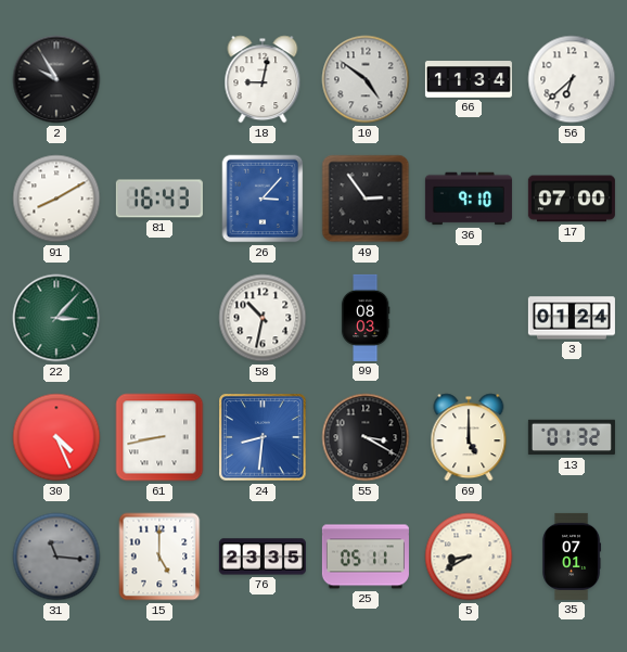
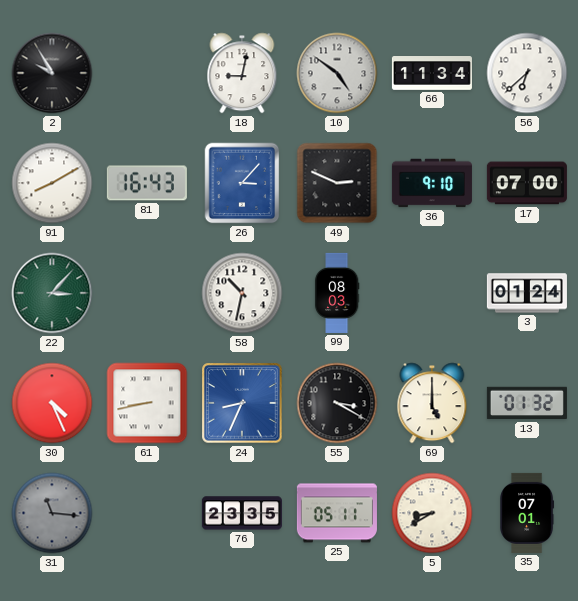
49: 2:54 -> 2:49 (337, 183)
24: 8:31 -> 8:34 (242, 403)
15: 5:00 -> none (159, 557)
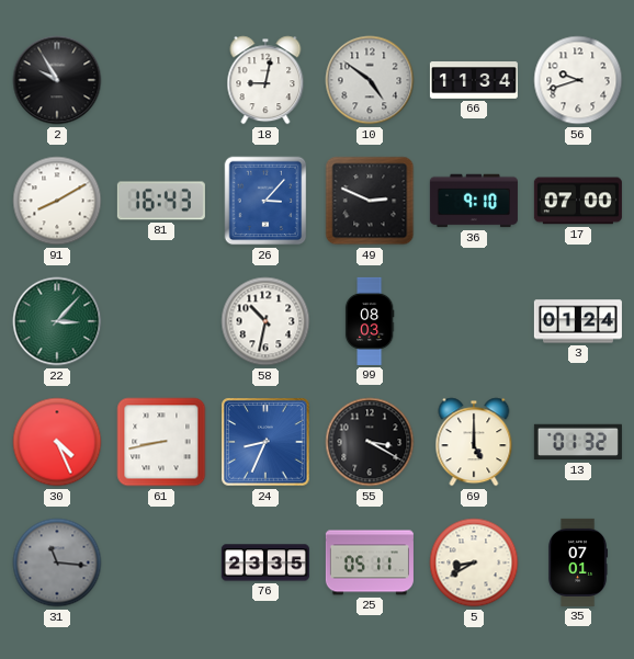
56: 6:38 -> 9:42 (578, 80)
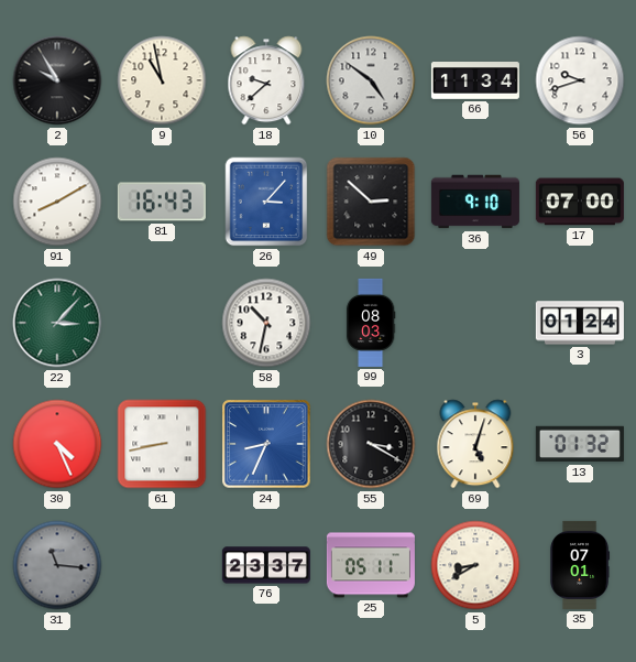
9: none -> 10:58 (162, 80)
18: 9:02 -> 9:38 (266, 80)
49: 2:49 -> 2:52 (371, 202)
69: 5:00 -> 5:03 (475, 444)
76: 23:35 -> 23:37 (266, 565)
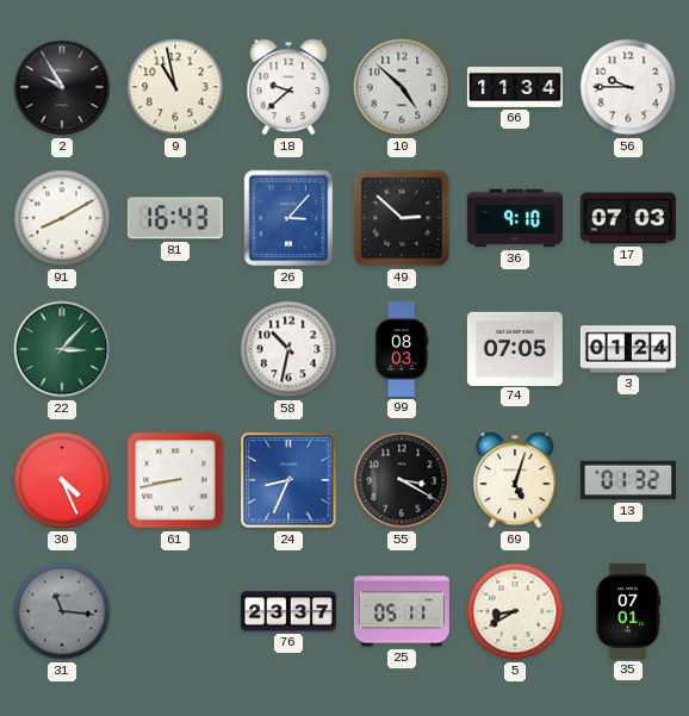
10: 4:51 -> 4:52 (402, 87)
56: 9:42 -> 9:45 (628, 87)
17: 07:00 -> 07:03 (628, 218)
74: none -> 07:05 (515, 348)
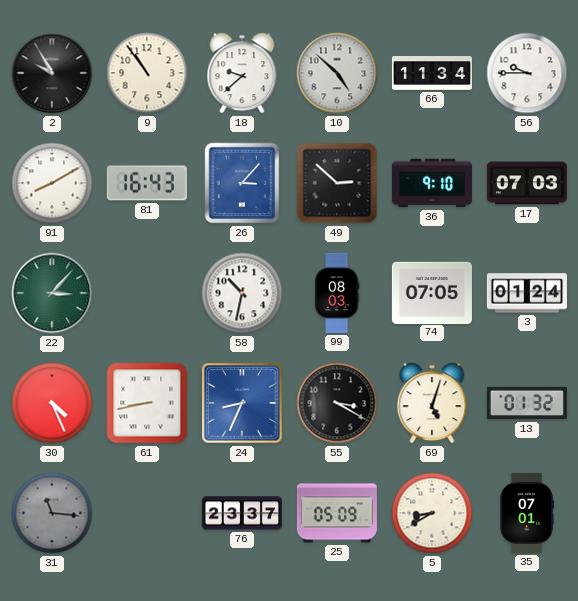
9: 10:58 -> 10:54 (147, 73)
25: 05:11 -> 05:09 (337, 513)
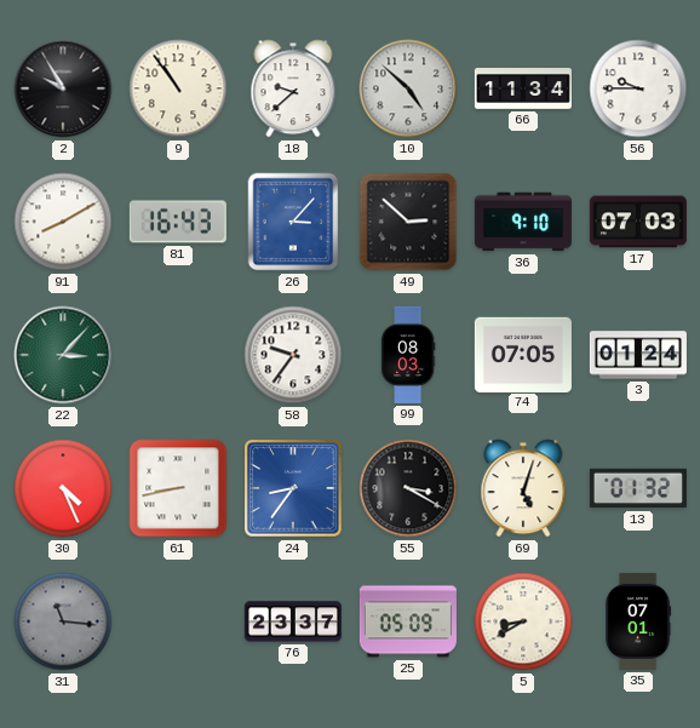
58: 10:32 -> 9:36 (293, 355)
24: 8:34 -> 8:36 (293, 488)
